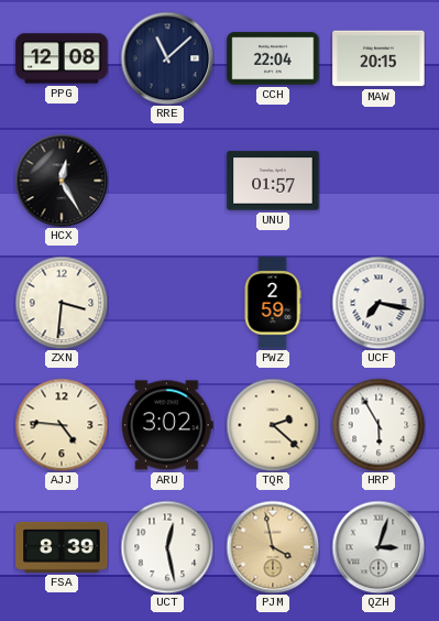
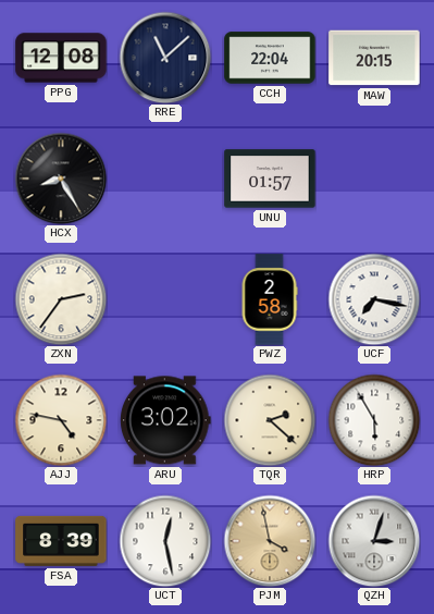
HCX: 12:25 -> 8:25 (61, 179)
ZXN: 3:31 -> 2:36 (61, 299)
PWZ: 2:59 -> 2:58 (270, 299)
AJJ: 4:46 -> 4:47 (61, 420)
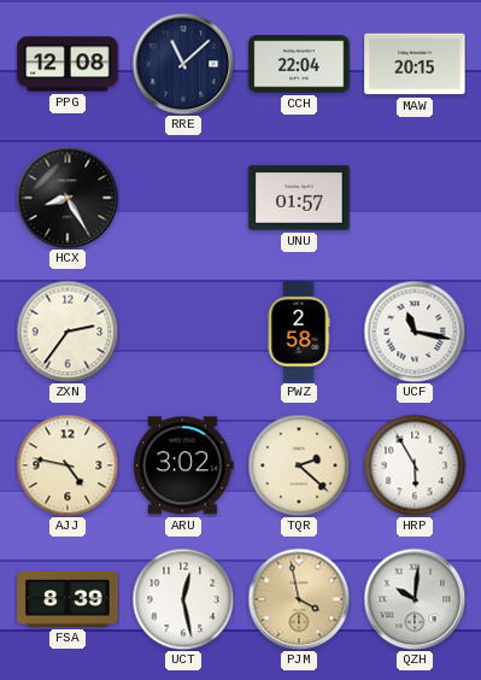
UCF: 7:17 -> 11:17 (415, 332)
QZH: 3:03 -> 10:01 (415, 599)
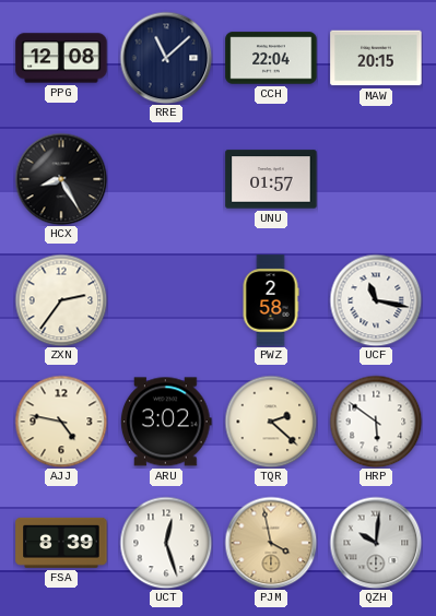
HRP: 5:55 -> 5:51 (376, 422)
UCT: 12:28 -> 12:27 (166, 543)
